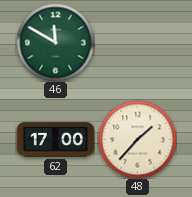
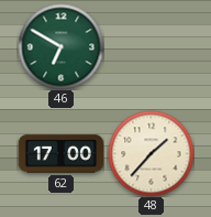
46: 11:50 -> 6:50 (60, 46)
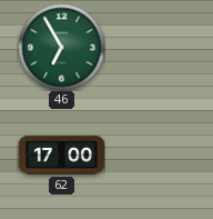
46: 6:50 -> 6:55 (61, 47)
48: 1:37 -> none (151, 153)
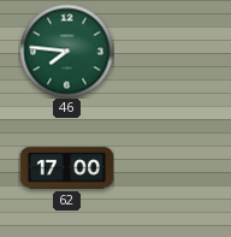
46: 6:55 -> 7:46 (66, 51)
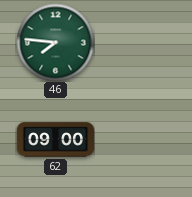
62: 17:00 -> 09:00 (55, 140)
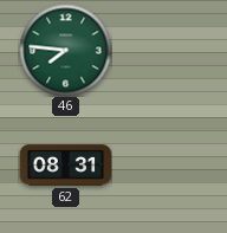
62: 09:00 -> 08:31 (65, 166)
